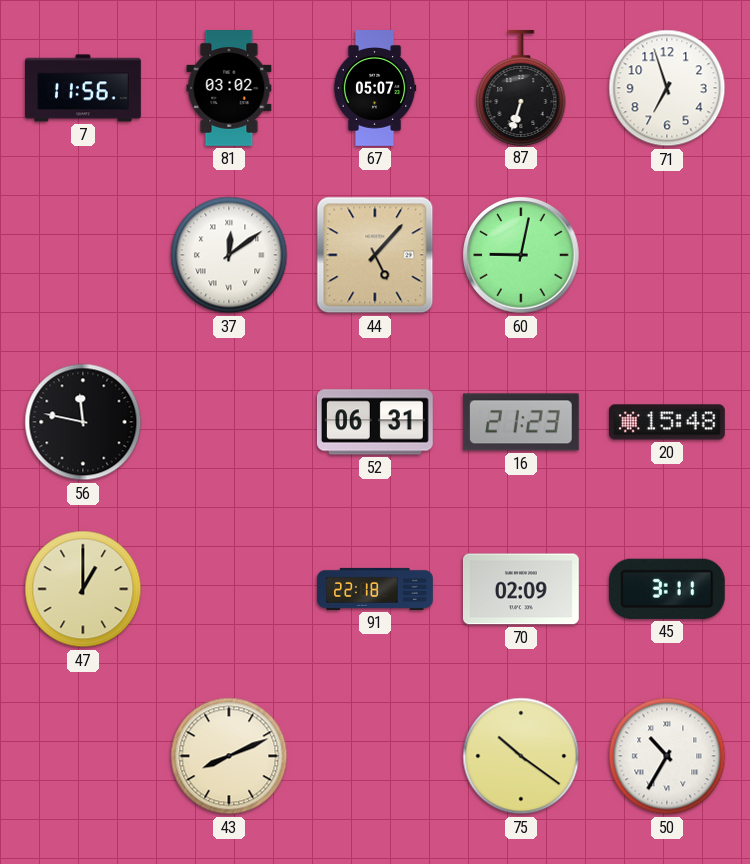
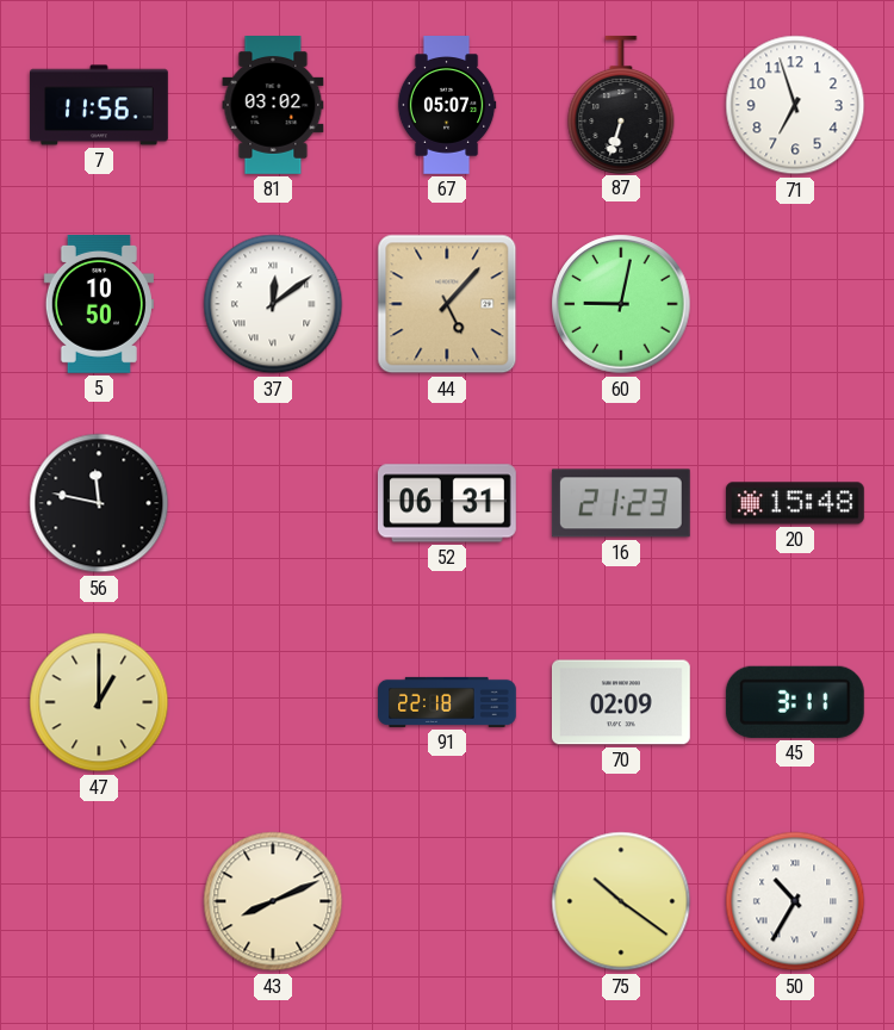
5: none -> 10:50 (99, 305)
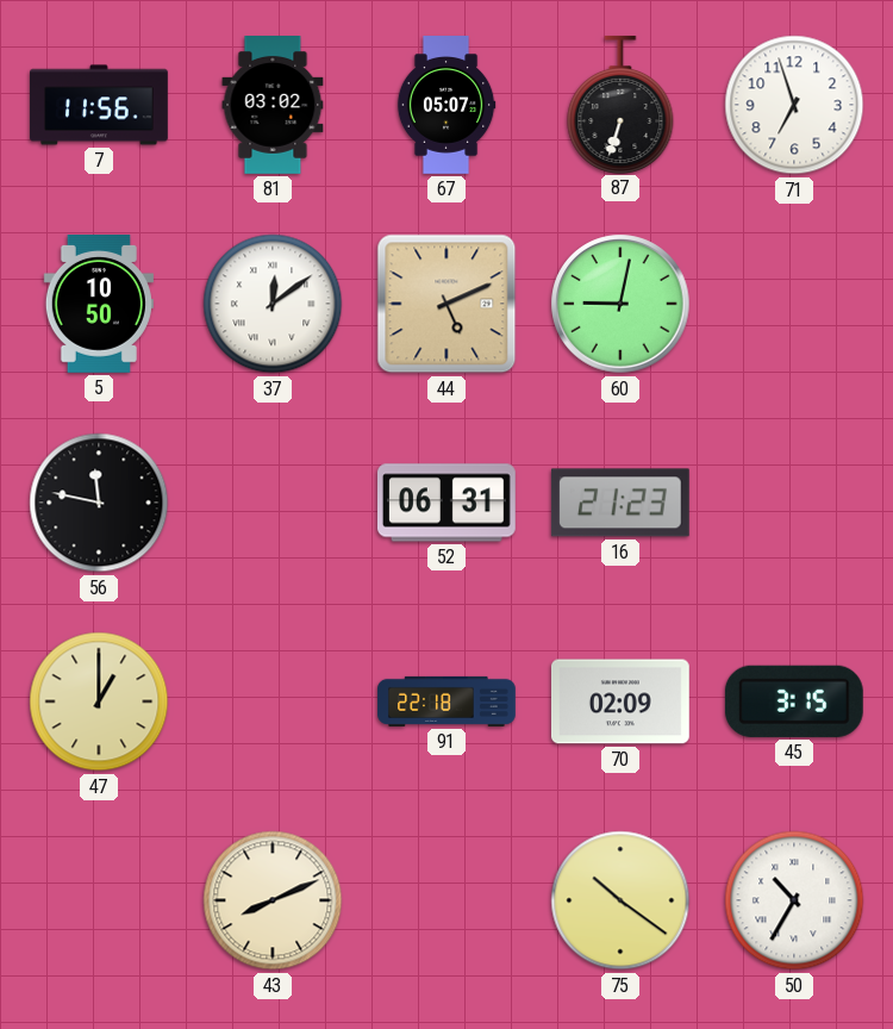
44: 5:07 -> 5:11 (447, 304)
20: 15:48 -> none (795, 503)
45: 3:11 -> 3:15 (794, 701)
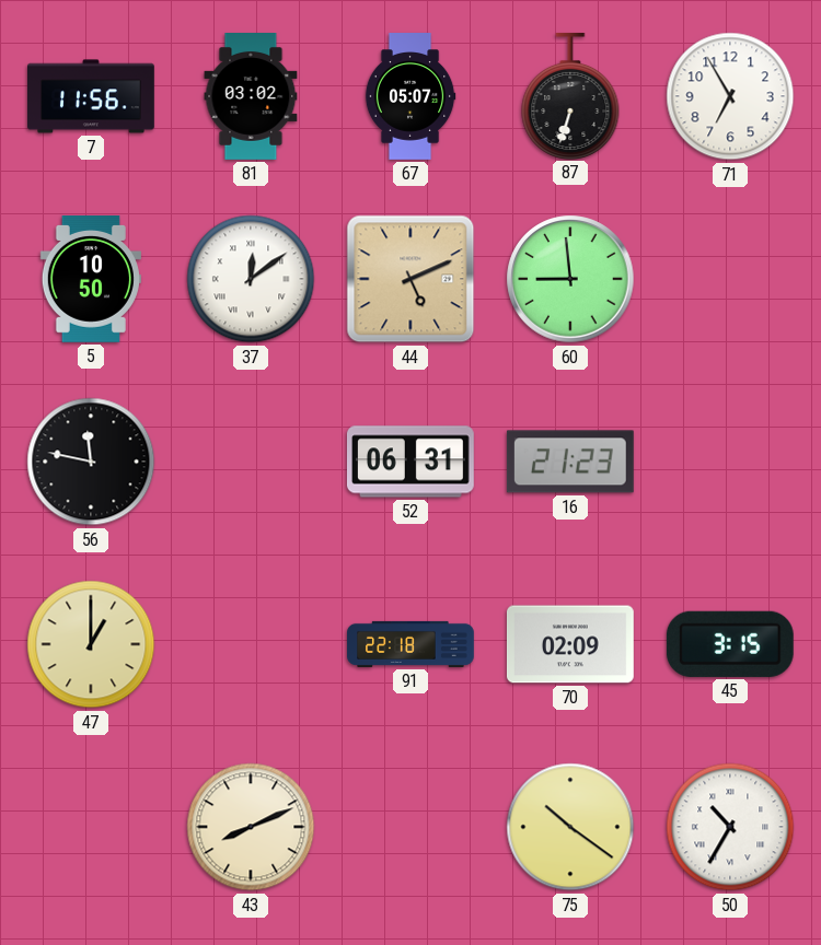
71: 6:57 -> 6:55 (730, 96)
60: 9:02 -> 8:59 (570, 279)
